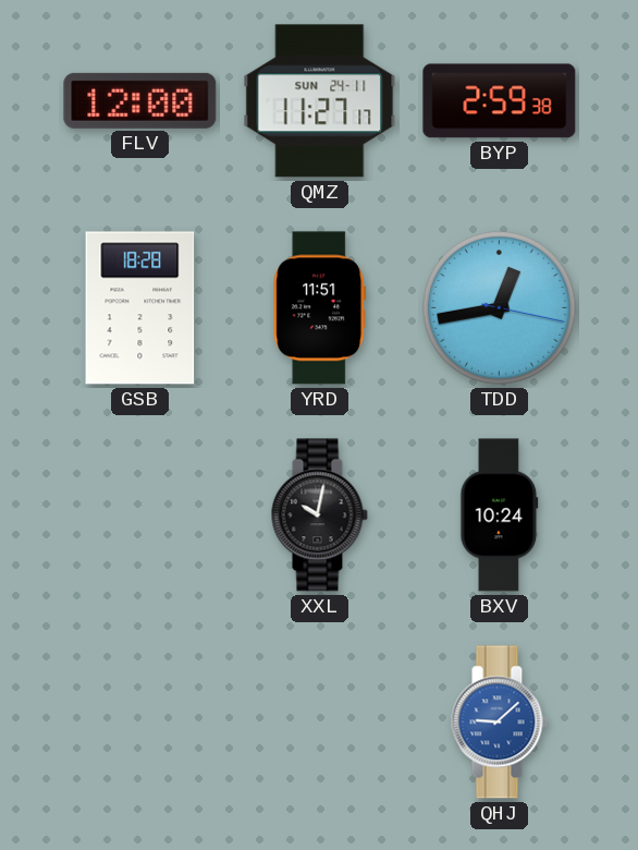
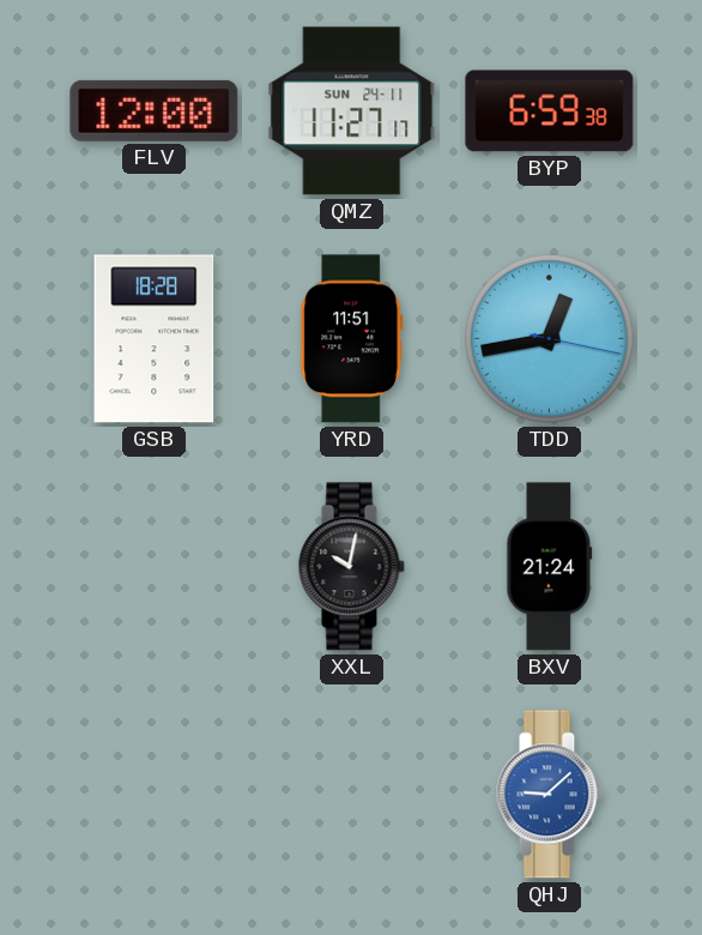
BYP: 2:59 -> 6:59 (550, 111)
BXV: 10:24 -> 21:24 (550, 567)
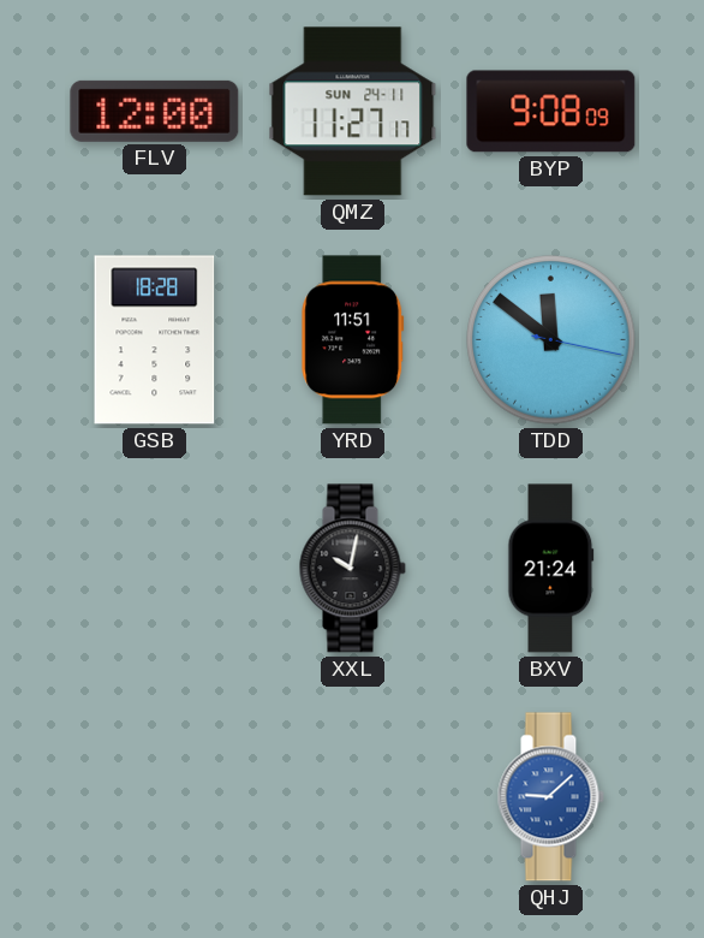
BYP: 6:59 -> 9:08 (551, 112)
TDD: 12:43 -> 11:51 (551, 340)
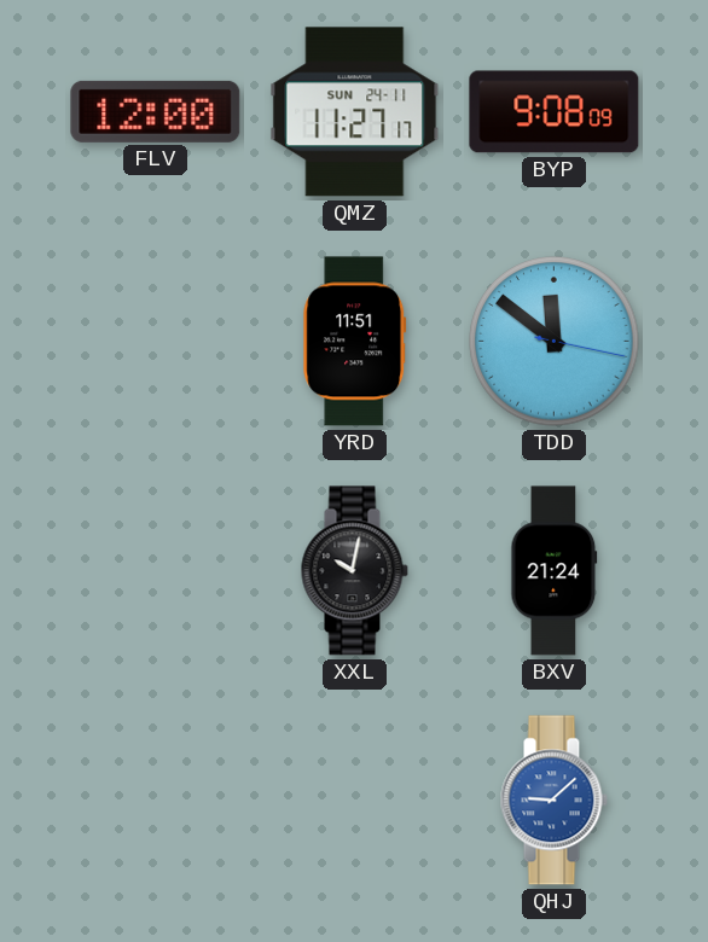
GSB: 18:28 -> none (155, 340)
